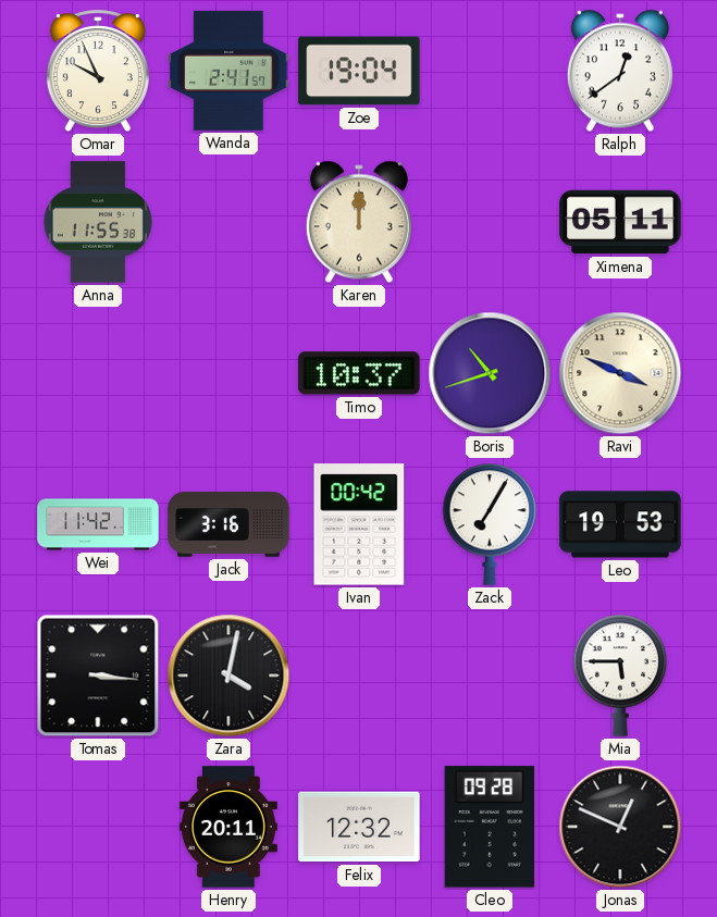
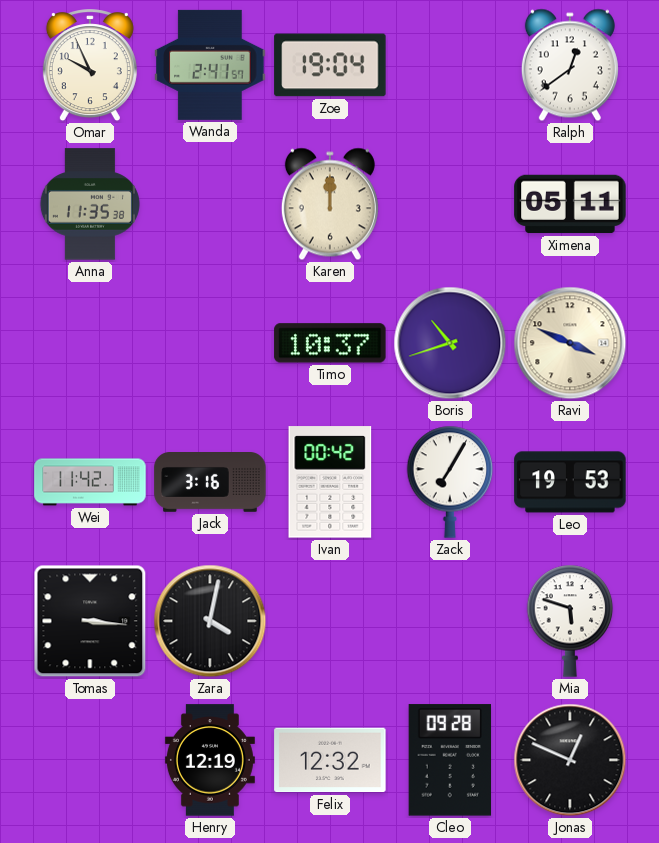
Anna: 11:55 -> 11:35 (90, 204)
Mia: 5:45 -> 5:48 (570, 621)
Henry: 20:11 -> 12:19 (210, 760)
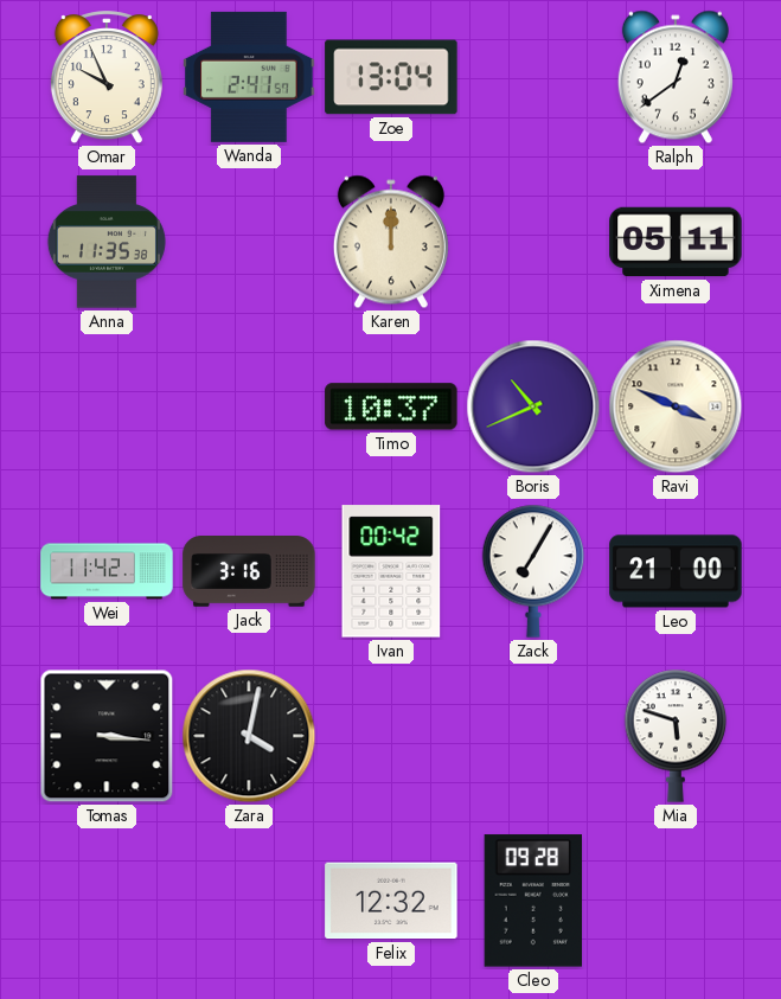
Zoe: 19:04 -> 13:04 (391, 77)
Boris: 10:42 -> 10:41 (533, 406)
Leo: 19:53 -> 21:00 (676, 571)
Henry: 12:19 -> none (210, 760)
Jonas: 12:49 -> none (570, 760)
